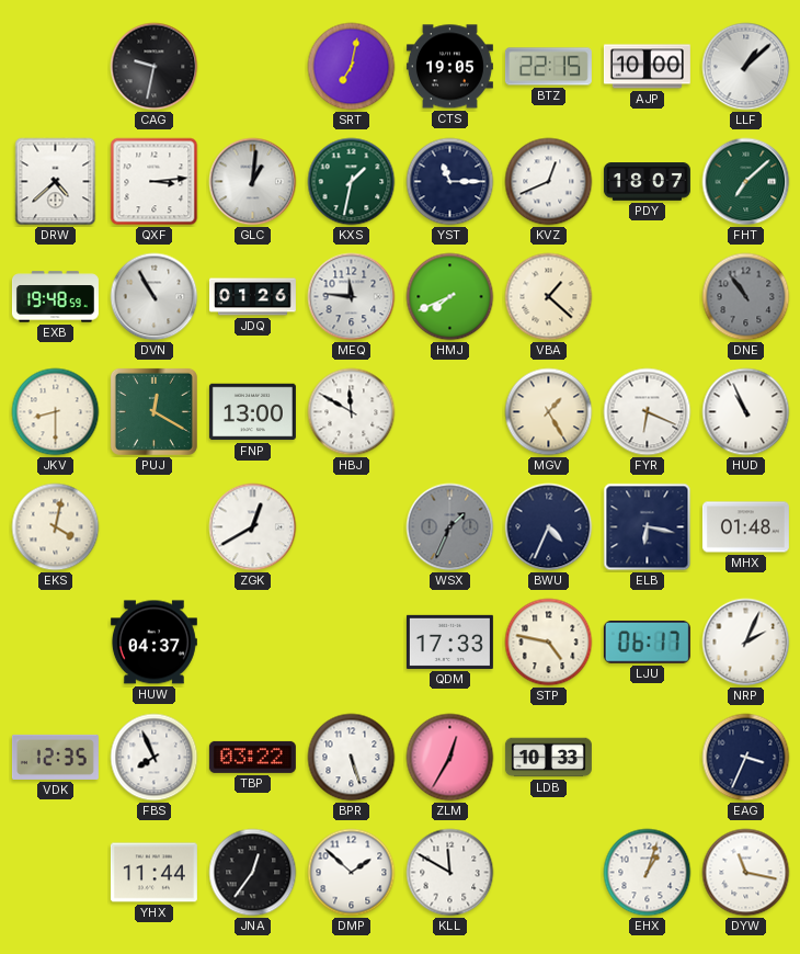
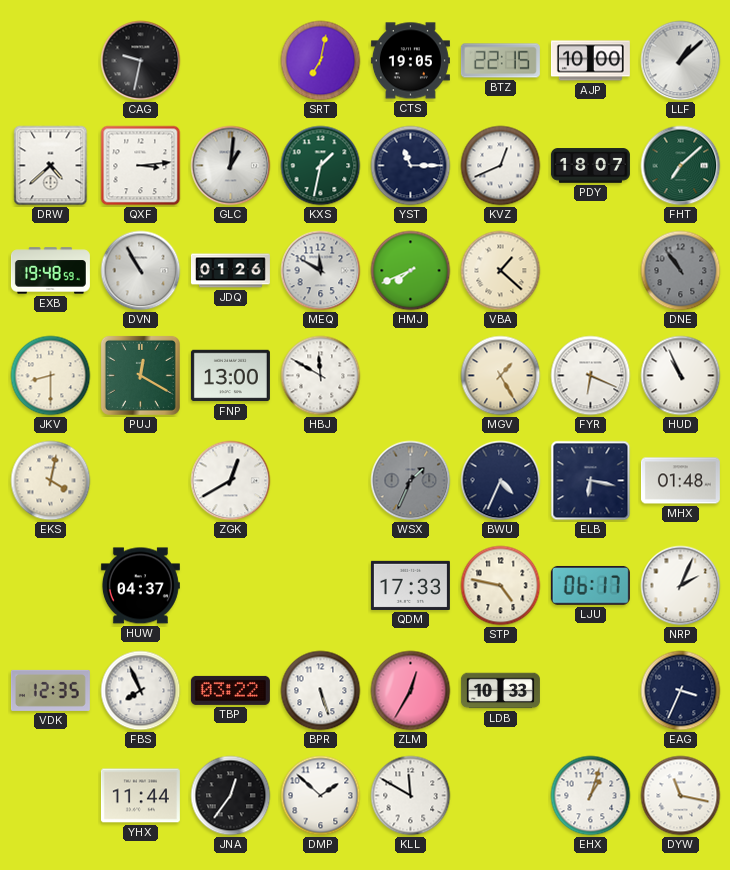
MEQ: 11:46 -> 11:50 (321, 271)
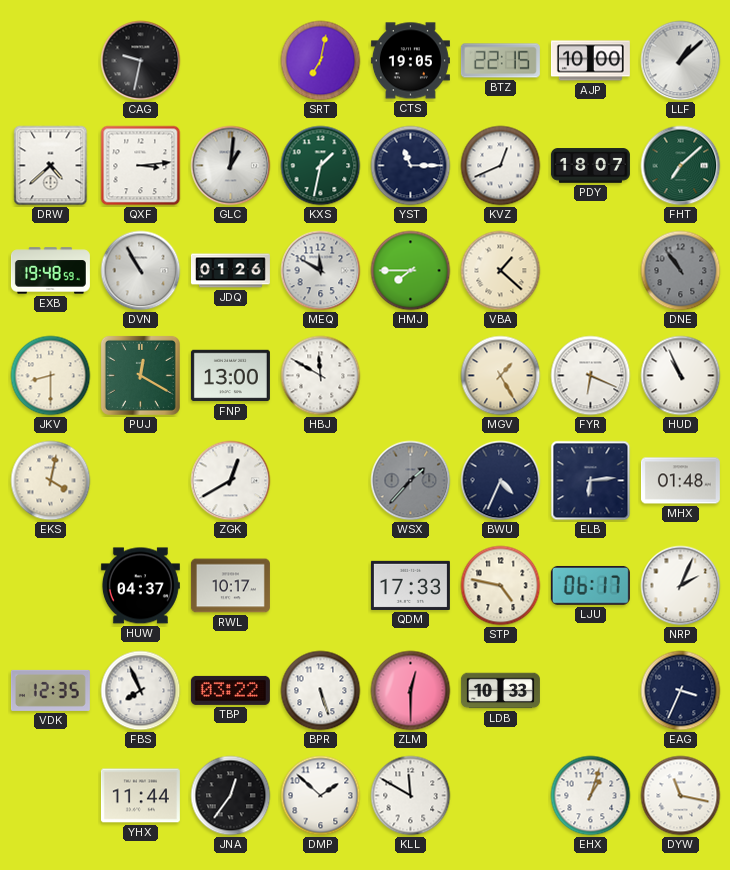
HMJ: 7:41 -> 7:45 (411, 271)
WSX: 1:34 -> 1:37 (411, 481)
ELB: 6:17 -> 6:14 (591, 481)
RWL: none -> 10:17 (230, 586)
ZLM: 12:35 -> 12:30 (411, 691)
